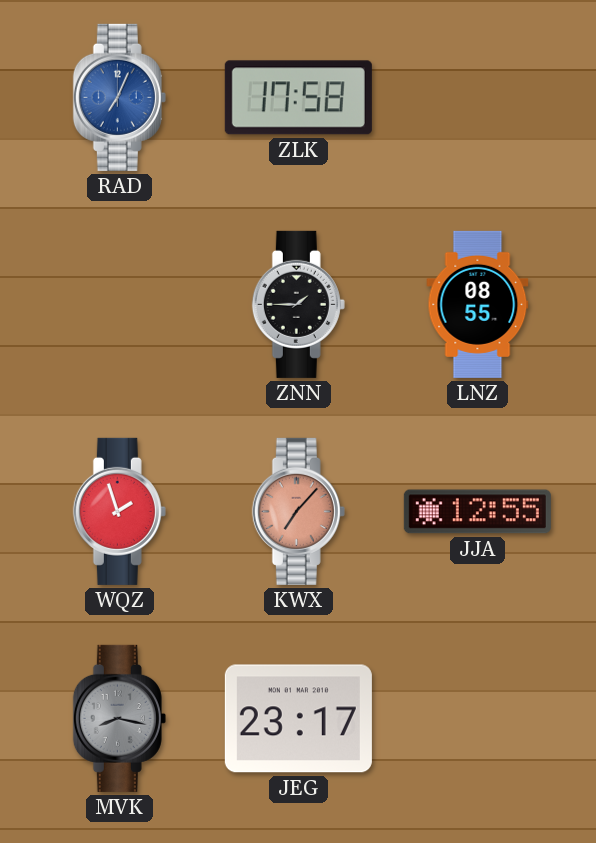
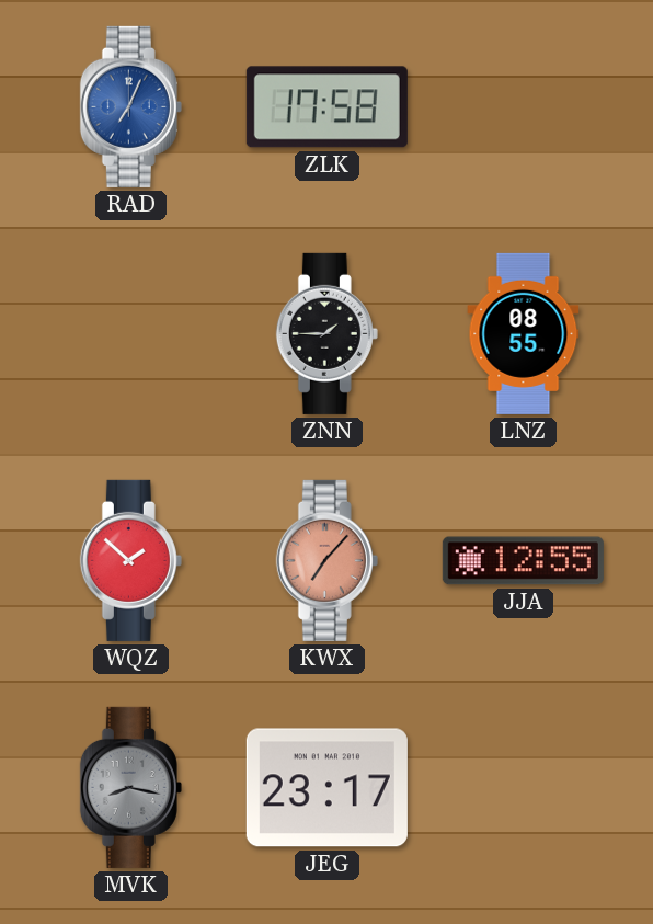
WQZ: 1:57 -> 1:52 (130, 560)
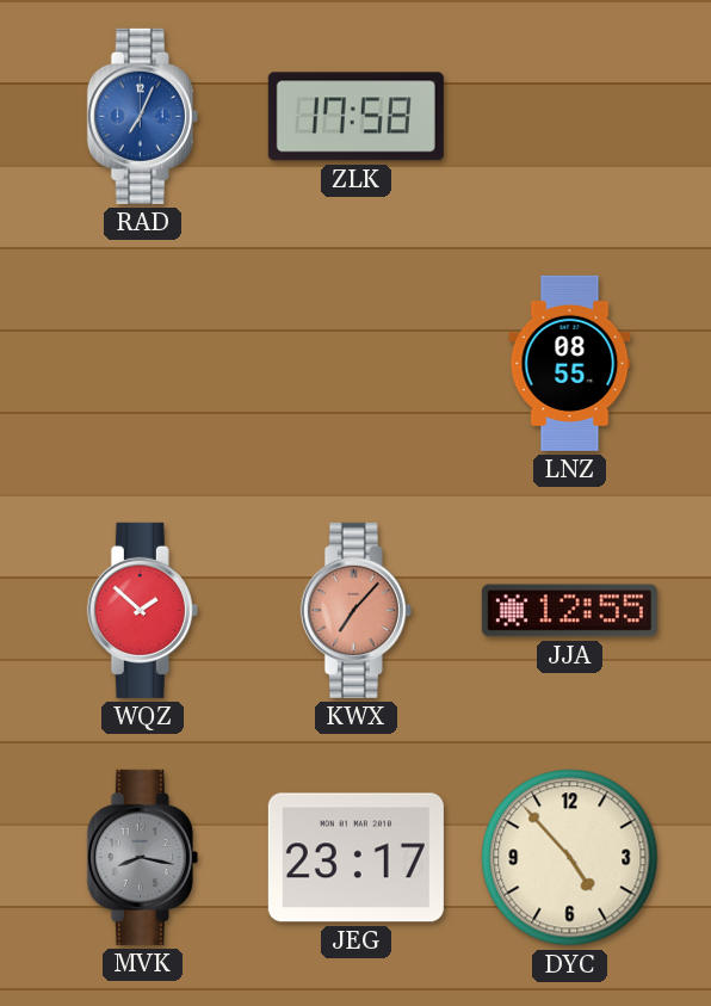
ZNN: 1:45 -> none (326, 333)
DYC: none -> 4:53 (570, 858)
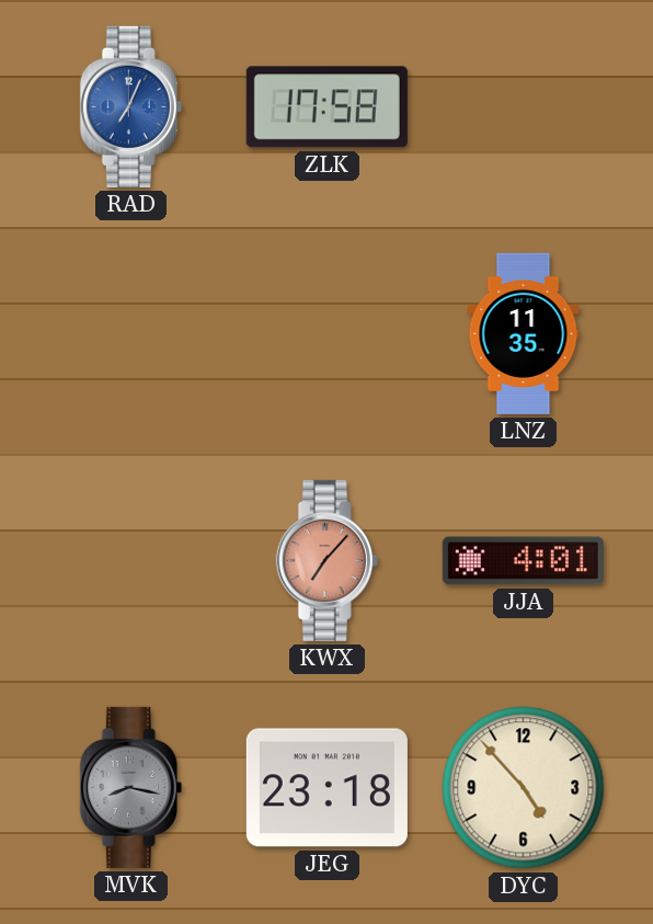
LNZ: 08:55 -> 11:35 (524, 333)
WQZ: 1:52 -> none (142, 610)
JJA: 12:55 -> 4:01 (523, 561)
JEG: 23:17 -> 23:18 (326, 788)
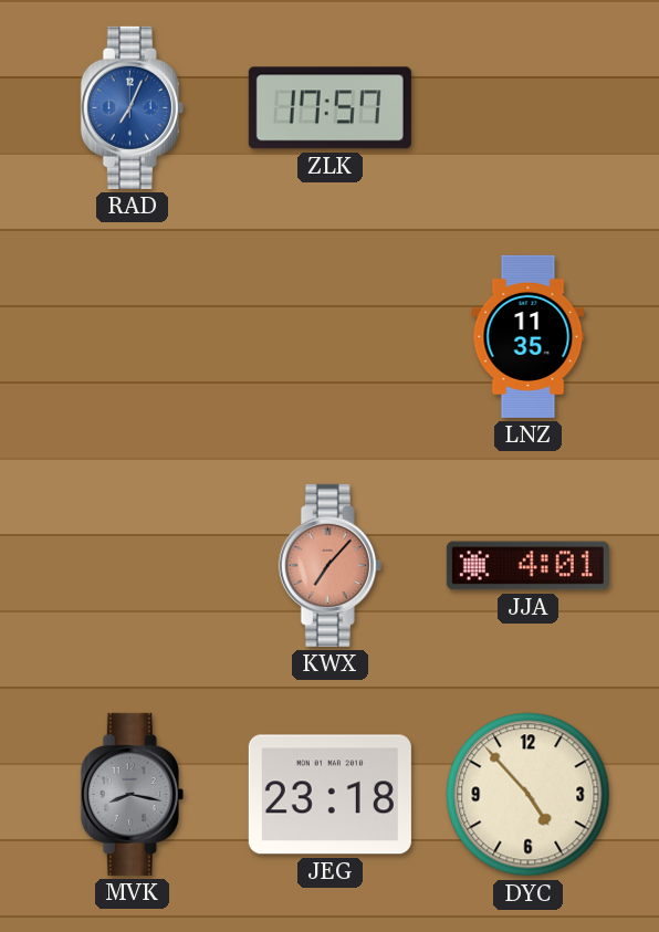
ZLK: 17:58 -> 17:57 (329, 108)
